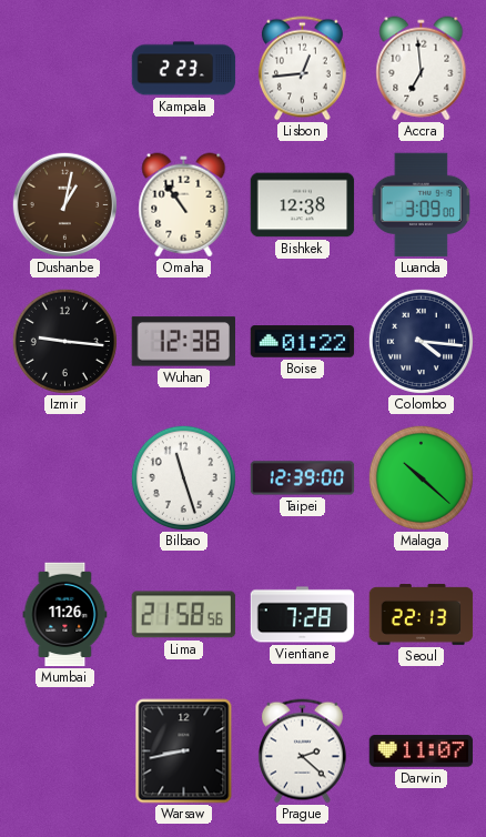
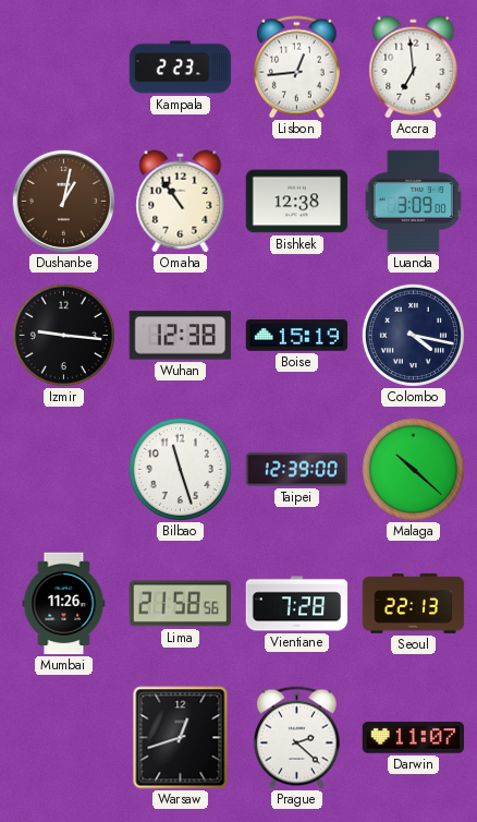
Boise: 01:22 -> 15:19 (297, 336)
Colombo: 4:16 -> 4:17 (413, 335)
Warsaw: 8:43 -> 12:42 (181, 738)
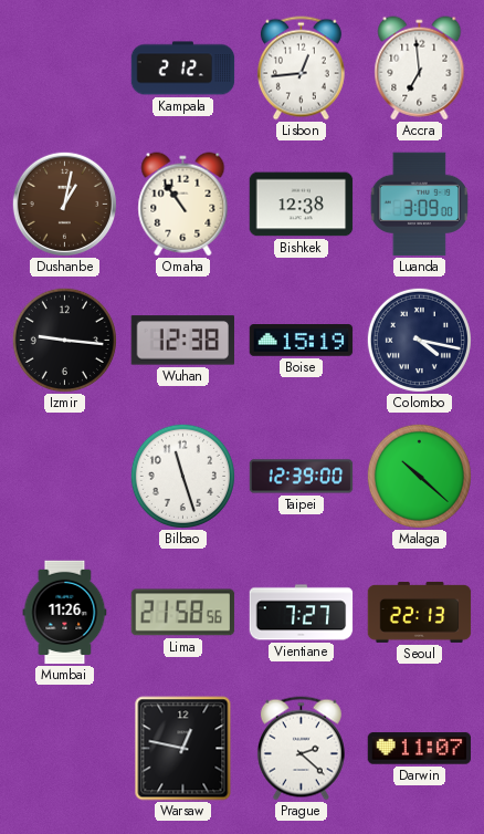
Kampala: 2:23 -> 2:12 (183, 69)
Vientiane: 7:28 -> 7:27 (302, 613)
Warsaw: 12:42 -> 12:47 (183, 749)
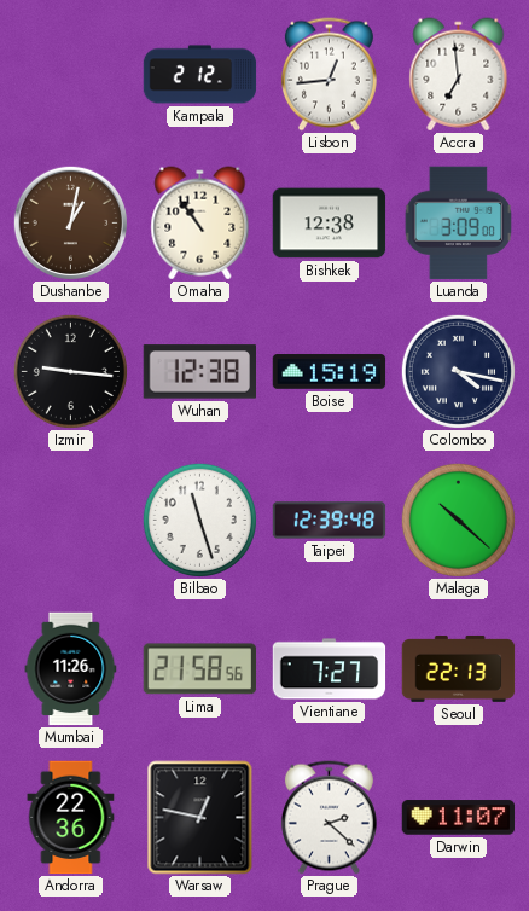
Taipei: 12:39:00 -> 12:39:48 (330, 521)
Andorra: none -> 22:36 (71, 818)
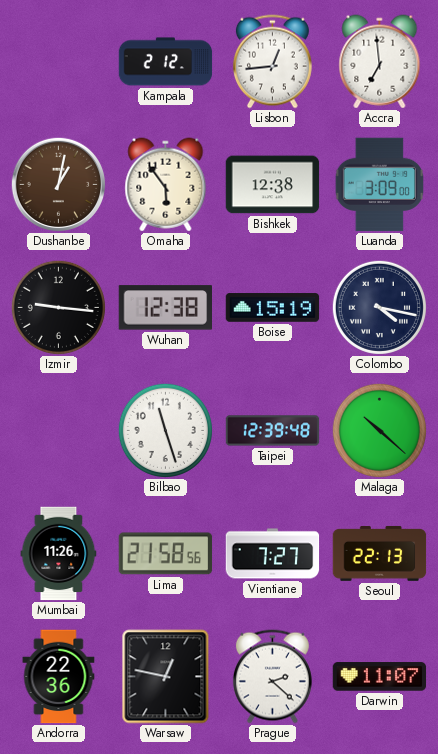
Omaha: 10:54 -> 5:54 (166, 185)
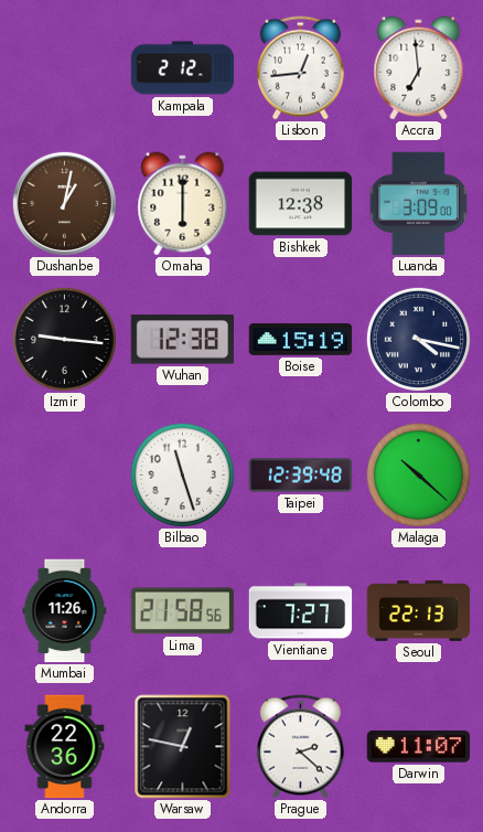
Omaha: 5:54 -> 6:00 (183, 204)
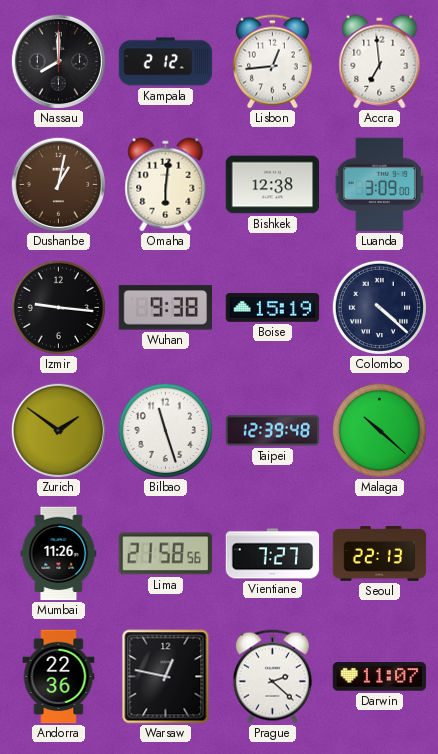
Nassau: none -> 8:00 (58, 61)
Omaha: 6:00 -> 6:01 (166, 185)
Wuhan: 12:38 -> 9:38 (166, 308)
Colombo: 4:17 -> 4:22 (379, 307)
Zurich: none -> 1:51 (58, 430)
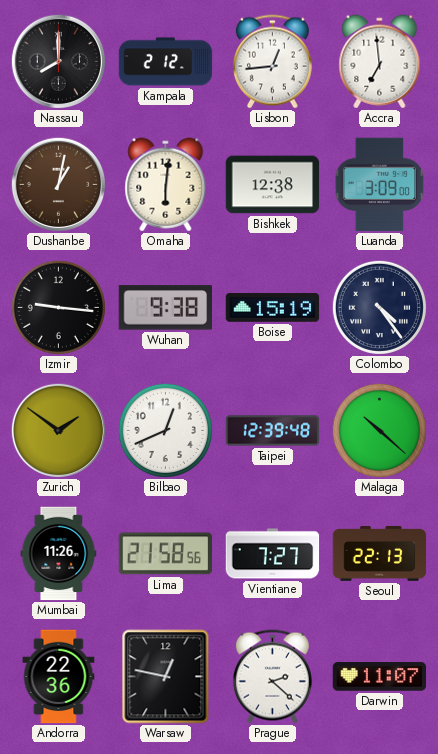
Colombo: 4:22 -> 4:24 (379, 307)
Bilbao: 11:27 -> 12:41 (165, 430)
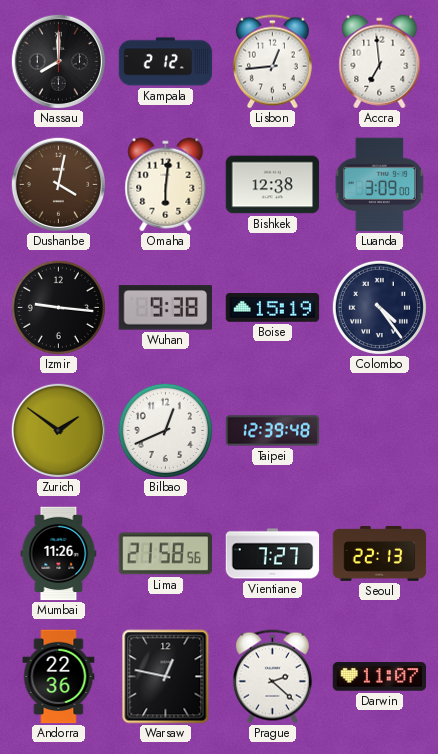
Dushanbe: 1:02 -> 4:02 (58, 184)
Malaga: 10:22 -> none (379, 430)
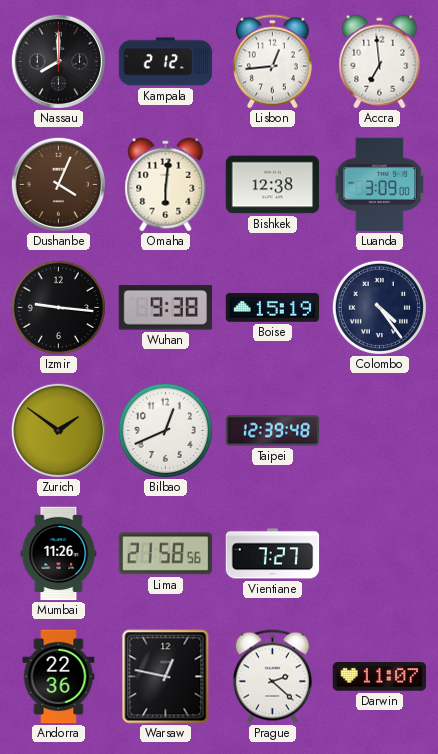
Dushanbe: 4:02 -> 4:04 (58, 184)
Seoul: 22:13 -> none (380, 553)
